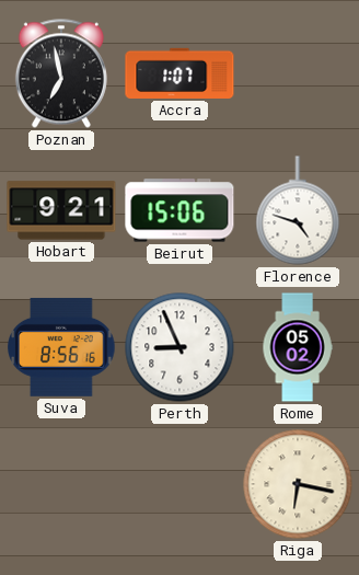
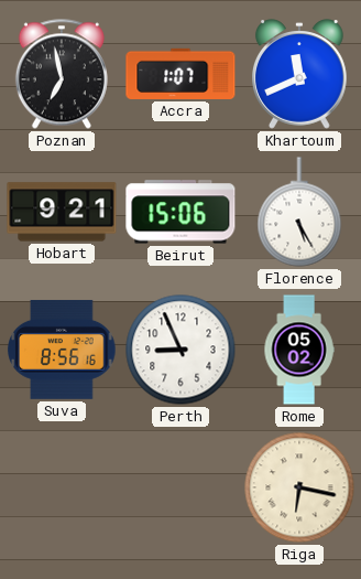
Khartoum: none -> 11:41 (300, 74)
Florence: 4:48 -> 5:25 (299, 212)
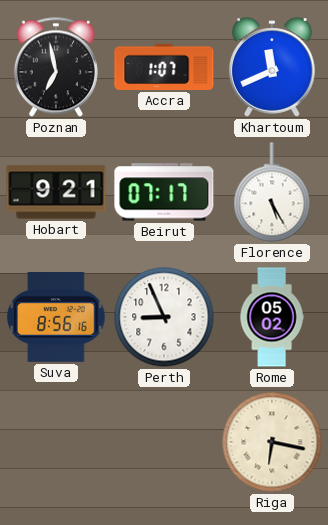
Beirut: 15:06 -> 07:17 (164, 192)
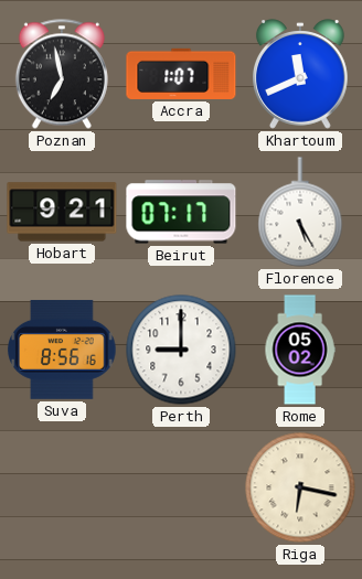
Perth: 8:56 -> 9:00 (181, 350)
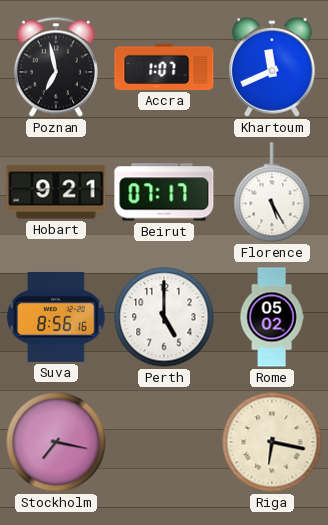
Perth: 9:00 -> 5:00 (164, 317)
Stockholm: none -> 7:17 (56, 442)
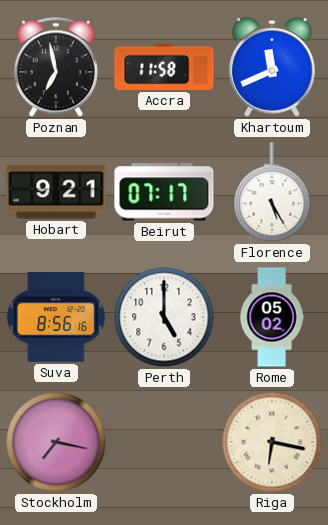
Accra: 1:07 -> 11:58 (164, 67)
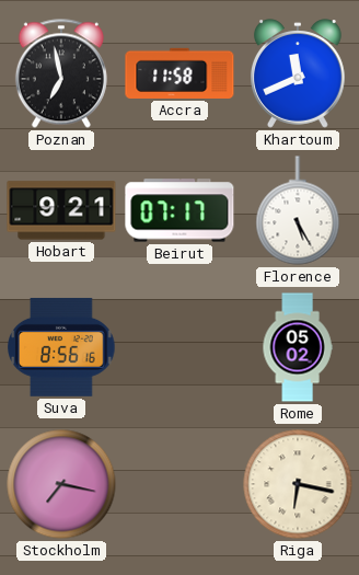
Perth: 5:00 -> none (164, 317)
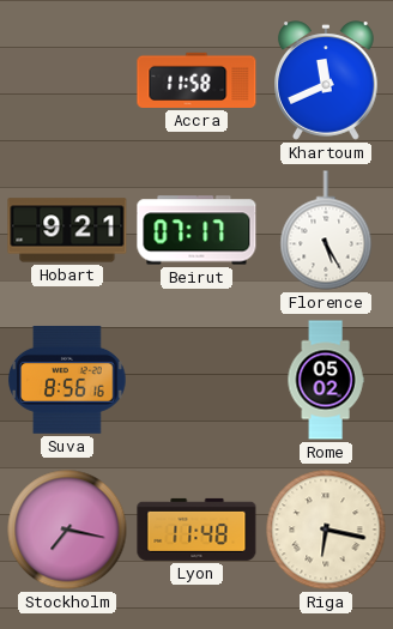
Poznan: 6:58 -> none (61, 73)
Lyon: none -> 11:48 (196, 530)
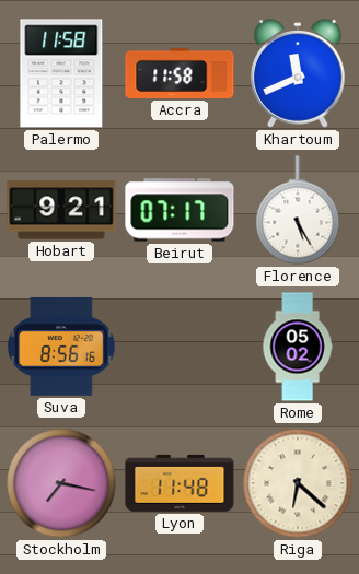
Palermo: none -> 11:58 (61, 73)
Riga: 6:17 -> 6:22 (298, 483)
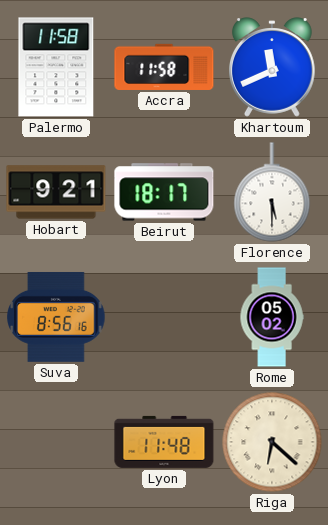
Beirut: 07:17 -> 18:17 (164, 192)
Florence: 5:25 -> 5:30 (272, 192)
Stockholm: 7:17 -> none (61, 483)
